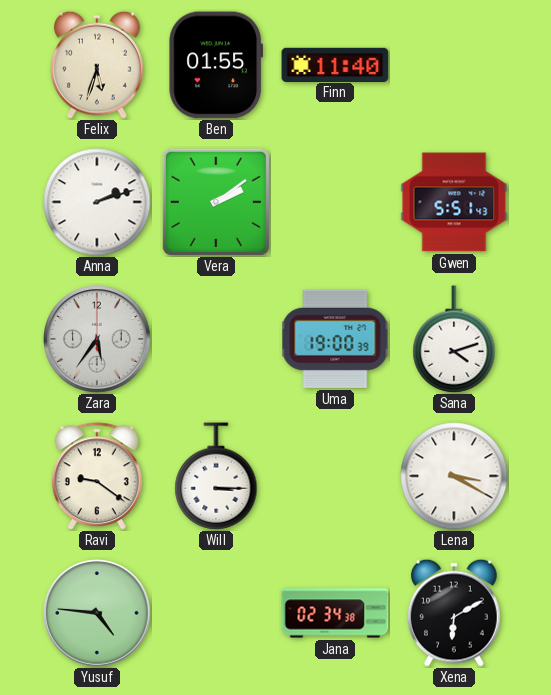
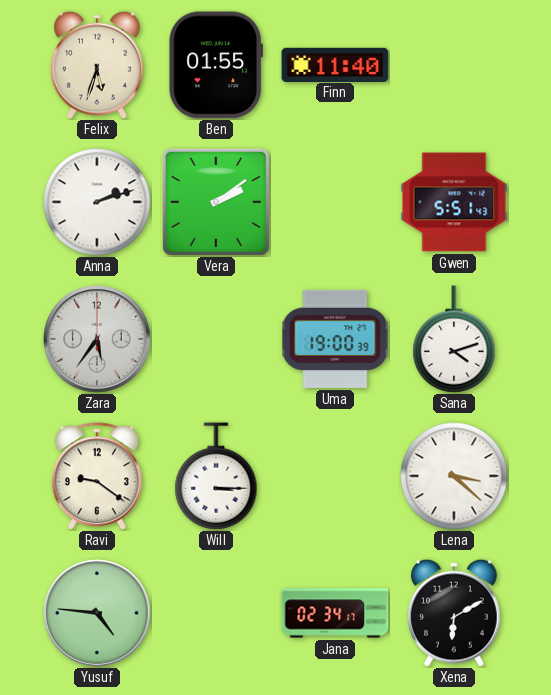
Lena: 3:20 -> 3:22 (454, 476)
Jana: 02:34:38 -> 02:34:17 (335, 613)
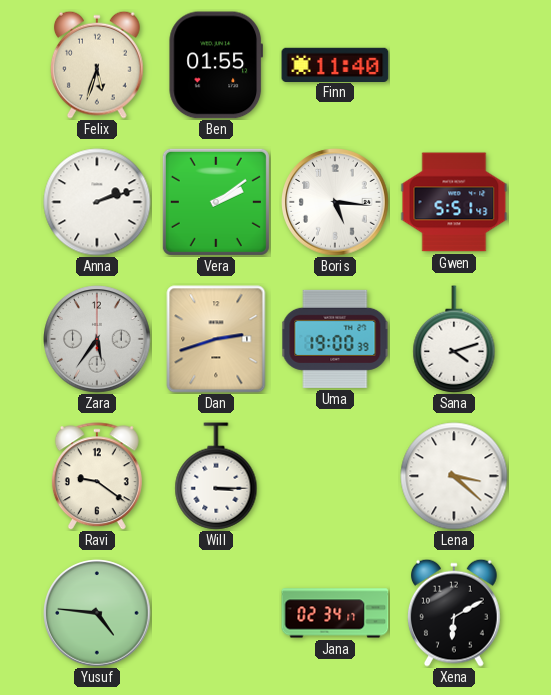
Boris: none -> 5:16 (335, 202)
Dan: none -> 2:42 (216, 339)
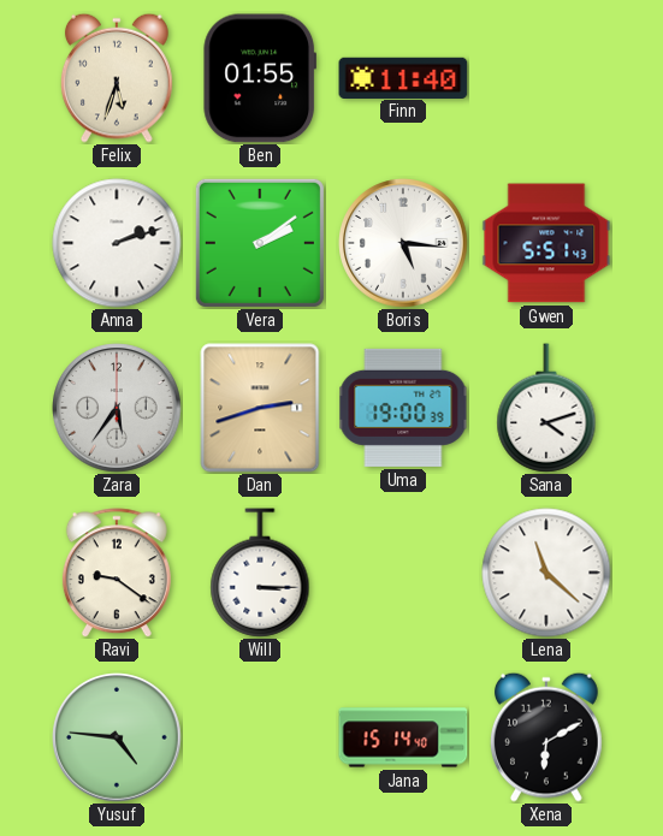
Lena: 3:22 -> 11:22 (546, 573)
Jana: 02:34 -> 15:14 (403, 737)
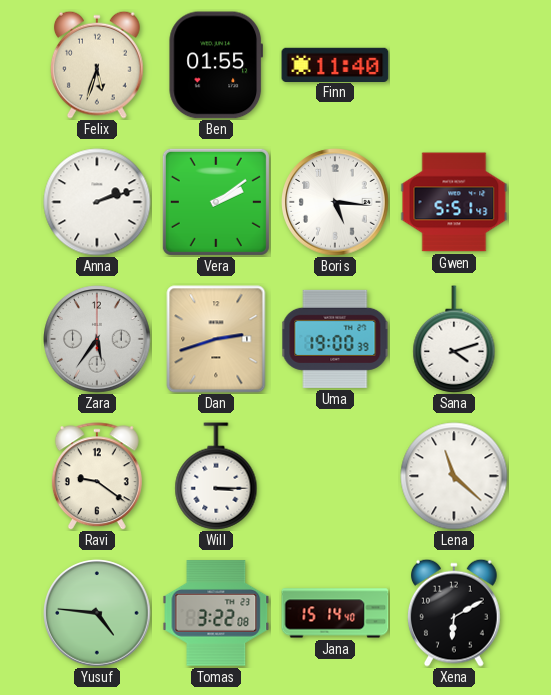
Tomas: none -> 3:22 (216, 613)
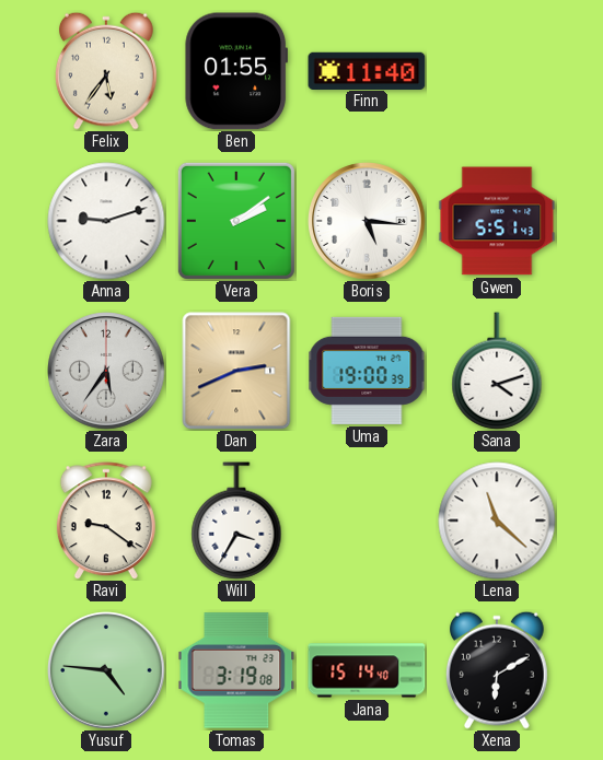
Felix: 5:33 -> 5:36 (106, 71)
Anna: 2:12 -> 9:12 (106, 221)
Dan: 2:42 -> 2:41 (236, 371)
Will: 3:15 -> 3:35 (236, 521)
Tomas: 3:22 -> 3:19 (236, 670)
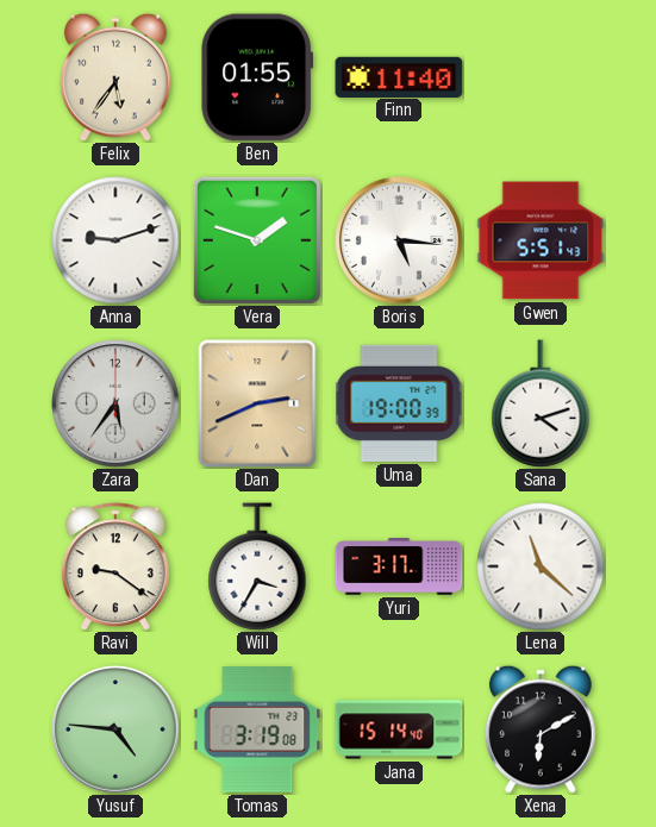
Vera: 2:09 -> 1:48 (257, 240)
Yuri: none -> 3:17 (399, 566)
